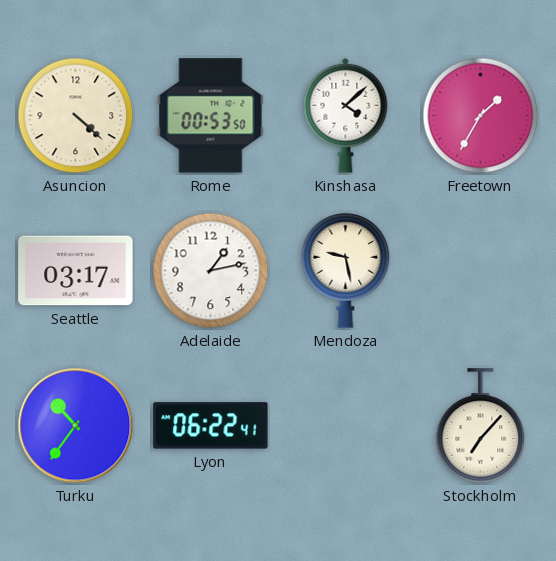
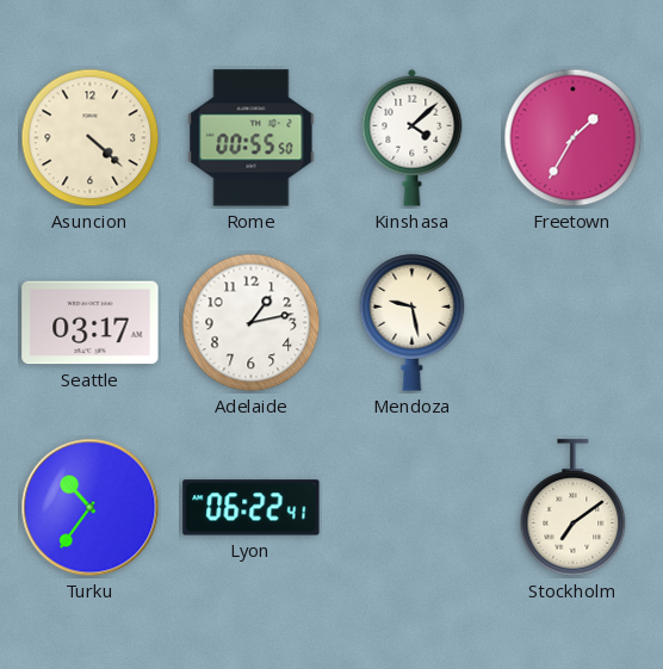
Rome: 00:53 -> 00:55 (252, 138)
Stockholm: 7:07 -> 7:09 (574, 508)
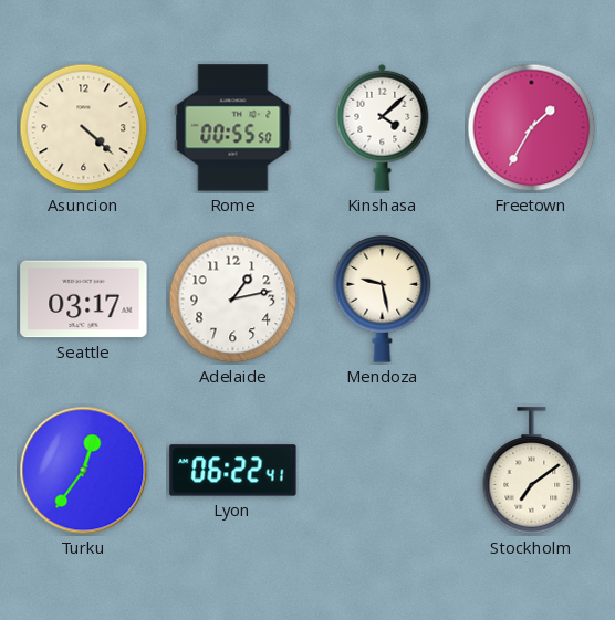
Turku: 10:36 -> 12:36 (84, 471)
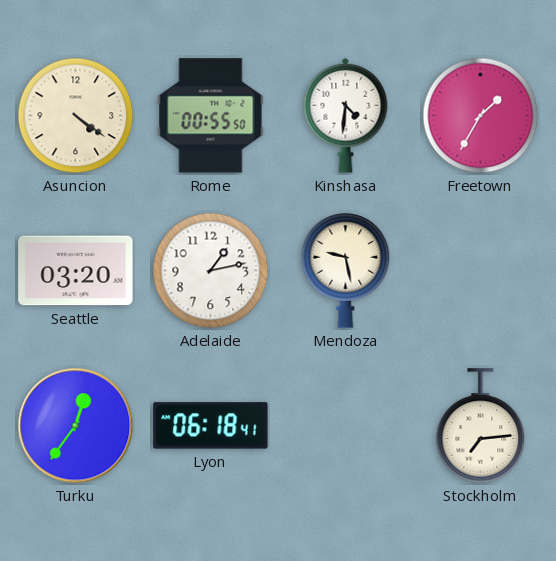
Asuncion: 4:22 -> 4:21 (76, 116)
Kinshasa: 4:08 -> 4:31 (346, 115)
Seattle: 03:17 -> 03:20 (76, 271)
Lyon: 06:22 -> 06:18 (211, 426)
Stockholm: 7:09 -> 7:14 (481, 426)
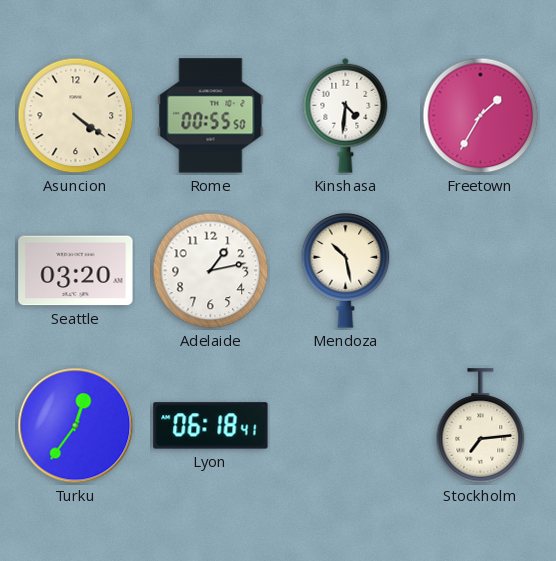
Mendoza: 9:28 -> 10:28 (346, 271)
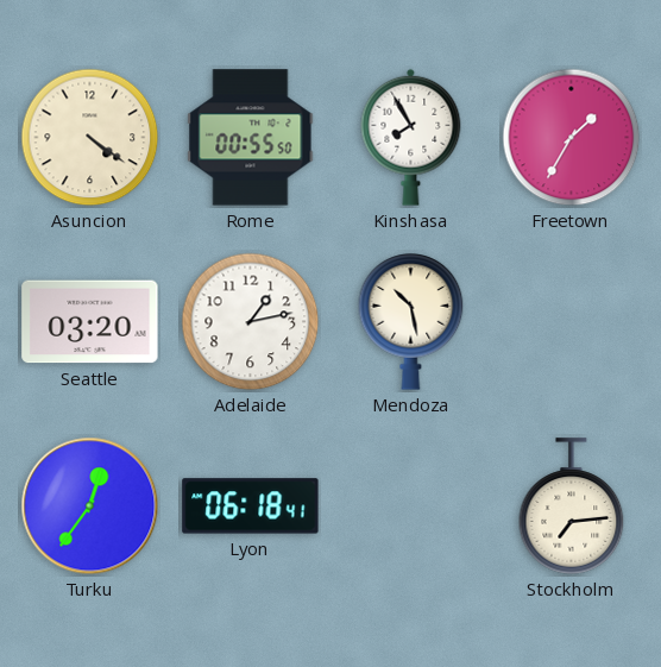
Kinshasa: 4:31 -> 7:55 (411, 137)
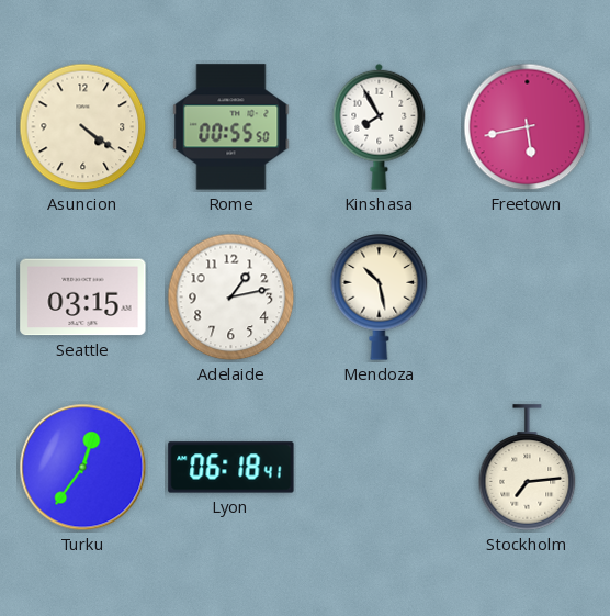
Freetown: 1:35 -> 5:43 (528, 127)
Seattle: 03:20 -> 03:15 (83, 298)
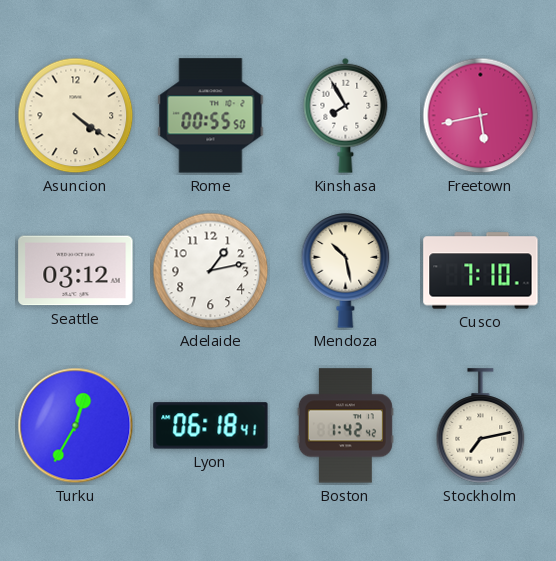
Seattle: 03:15 -> 03:12 (76, 271)
Cusco: none -> 7:10 (481, 271)
Turku: 12:36 -> 12:35 (76, 426)
Boston: none -> 1:42 (345, 426)
Stockholm: 7:14 -> 7:13 (481, 426)
